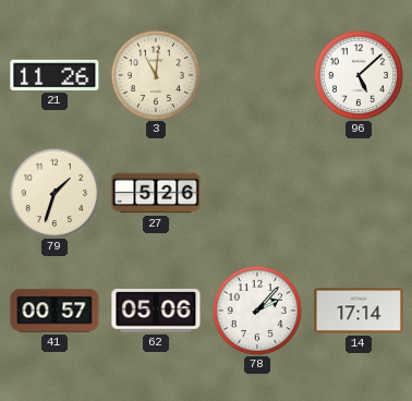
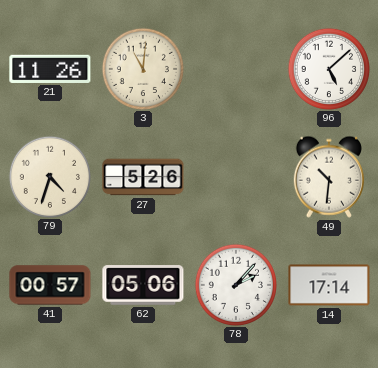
79: 1:33 -> 4:33 (49, 176)
49: none -> 10:31 (329, 177)
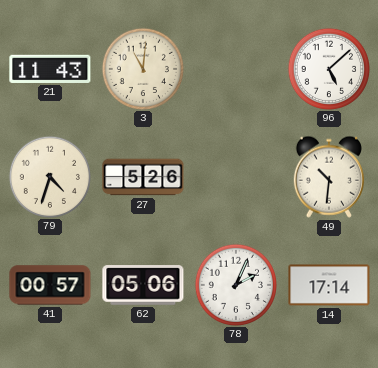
21: 11:26 -> 11:43 (50, 69)
78: 2:07 -> 2:04 (235, 284)
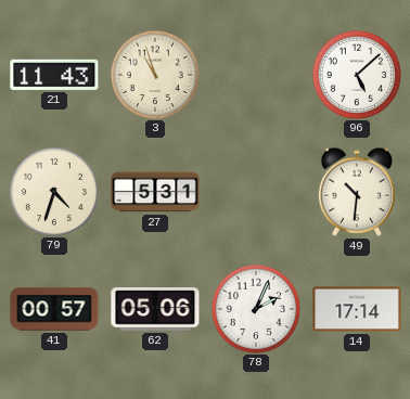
3: 11:01 -> 10:57 (154, 74)
27: 5:26 -> 5:31 (155, 192)
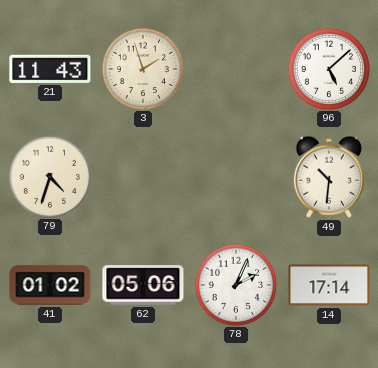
3: 10:57 -> 1:57 (142, 68)
27: 5:31 -> none (155, 192)
41: 00:57 -> 01:02 (50, 285)
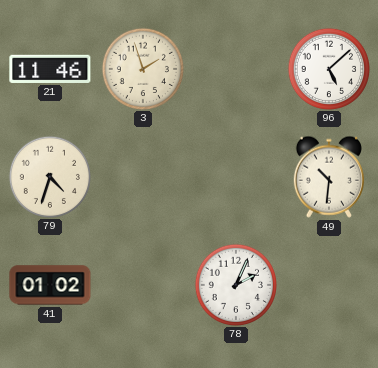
21: 11:43 -> 11:46 (50, 69)
62: 05:06 -> none (143, 285)
14: 17:14 -> none (329, 285)
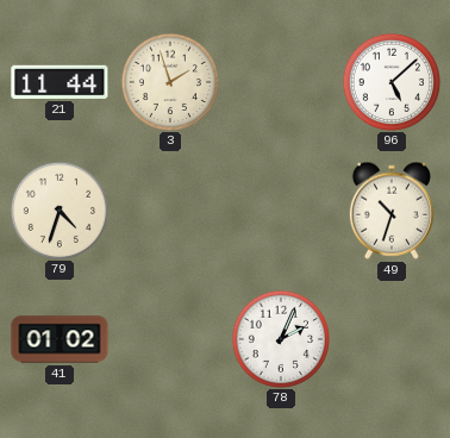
21: 11:46 -> 11:44 (60, 82)
49: 10:31 -> 10:33 (392, 211)
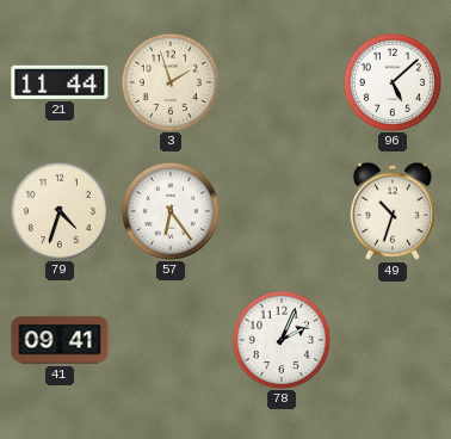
57: none -> 6:24 (169, 210)
41: 01:02 -> 09:41 (60, 340)
